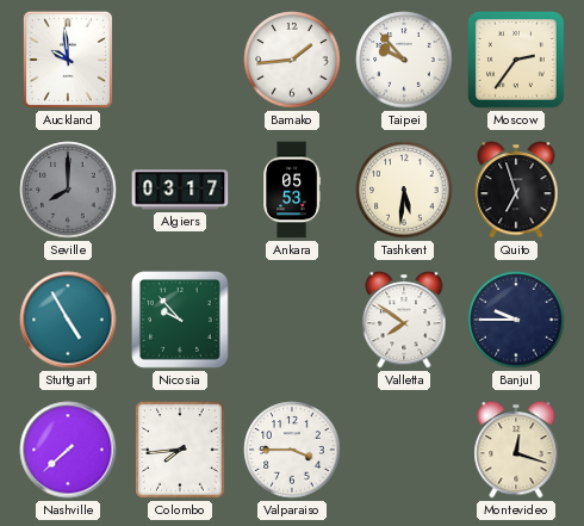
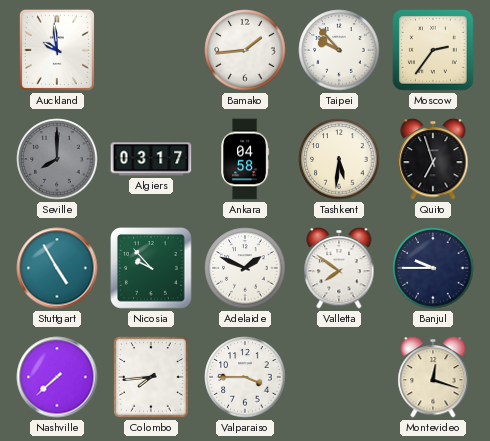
Ankara: 05:53 -> 04:58 (245, 159)
Adelaide: none -> 1:49 (245, 268)
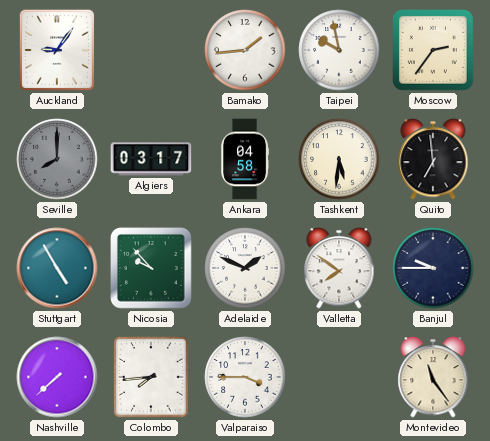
Auckland: 9:59 -> 9:06 (57, 50)
Taipei: 9:53 -> 9:58 (339, 50)
Quito: 6:57 -> 6:59 (433, 159)
Montevideo: 12:18 -> 11:24 (433, 377)
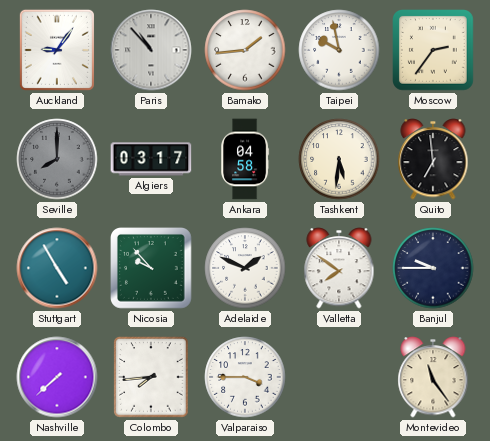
Paris: none -> 10:53 (151, 50)
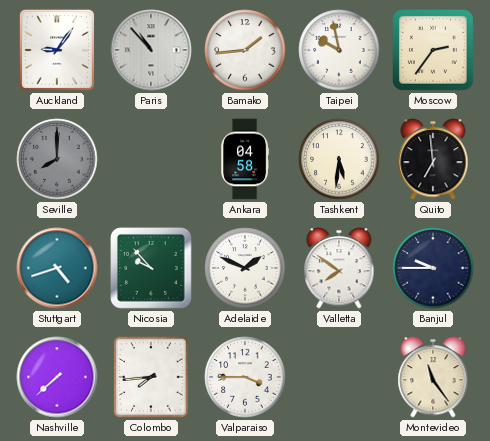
Algiers: 03:17 -> none (151, 159)
Stuttgart: 4:55 -> 4:42 (57, 268)
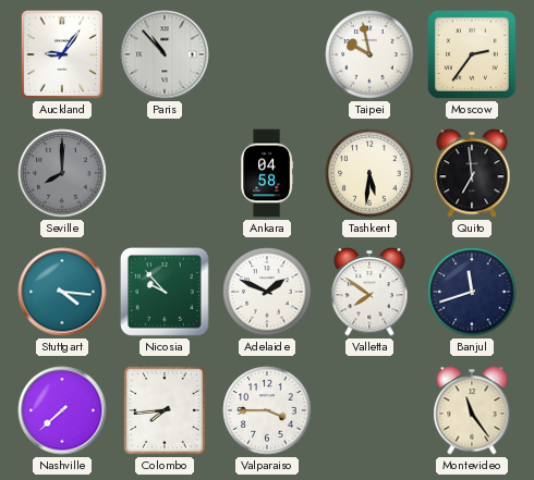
Bamako: 1:44 -> none (245, 50)
Stuttgart: 4:42 -> 4:16 (62, 292)
Banjul: 9:45 -> 11:42 (472, 292)
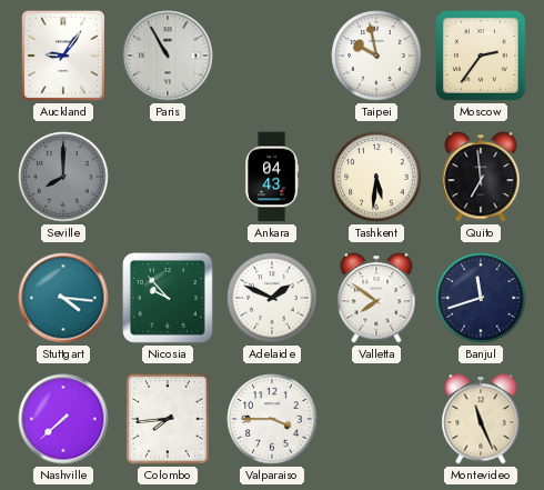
Paris: 10:53 -> 10:55 (168, 56)
Ankara: 04:58 -> 04:43 (272, 177)
Montevideo: 11:24 -> 11:26 (481, 419)
